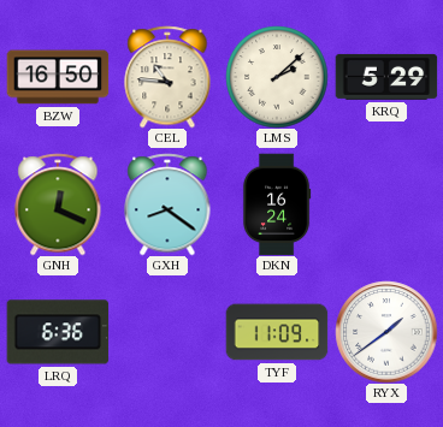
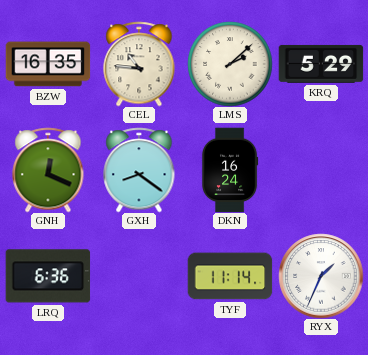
BZW: 16:50 -> 16:35 (48, 64)
TYF: 11:09 -> 11:14 (230, 276)
RYX: 1:39 -> 1:34 (321, 276)
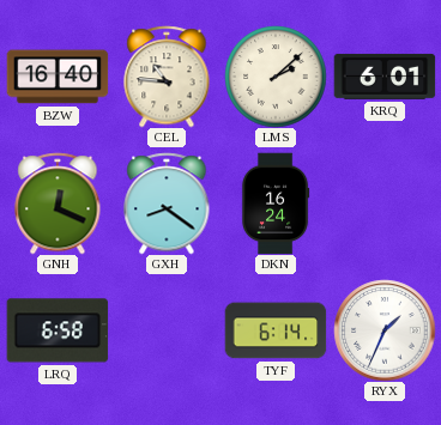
BZW: 16:35 -> 16:40 (58, 77)
KRQ: 5:29 -> 6:01 (385, 77)
LRQ: 6:36 -> 6:58 (58, 330)
TYF: 11:14 -> 6:14 (276, 330)
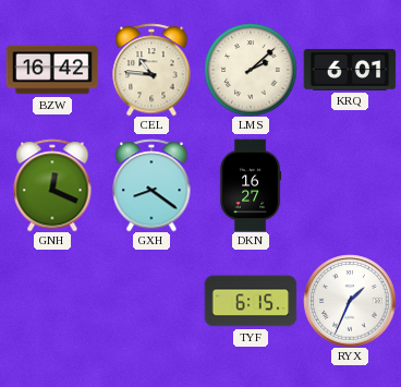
BZW: 16:40 -> 16:42 (52, 70)
DKN: 16:24 -> 16:27 (251, 185)
LRQ: 6:58 -> none (58, 330)
TYF: 6:14 -> 6:15 (251, 301)
